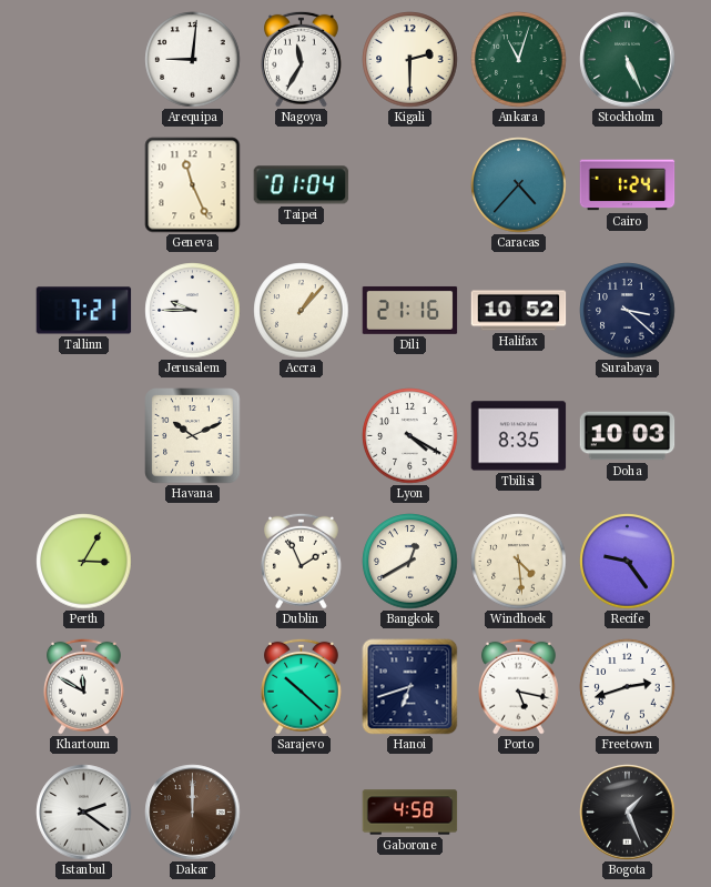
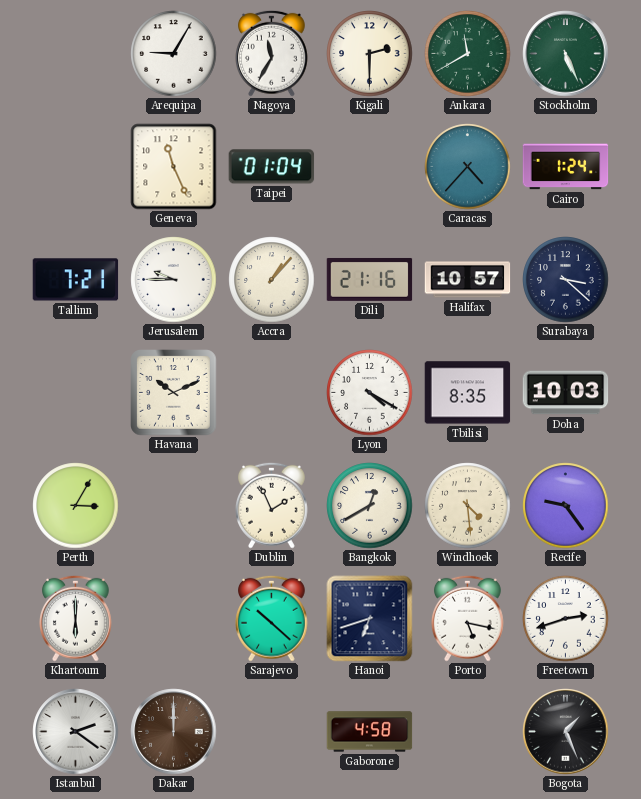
Arequipa: 9:01 -> 9:05 (174, 54)
Ankara: 11:03 -> 11:40 (468, 54)
Halifax: 10:52 -> 10:57 (468, 280)
Khartoum: 11:50 -> 6:00 (76, 618)
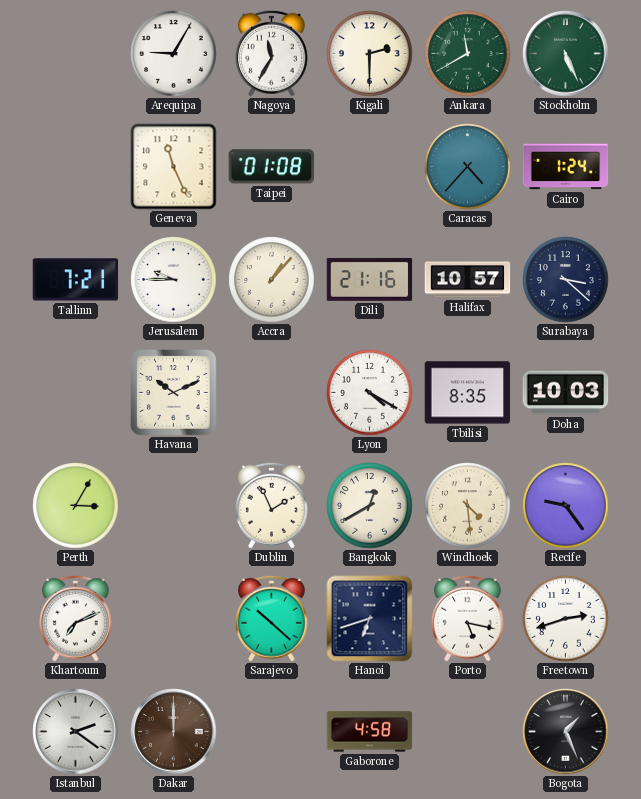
Taipei: 01:04 -> 01:08 (272, 167)
Khartoum: 6:00 -> 7:11 (76, 618)
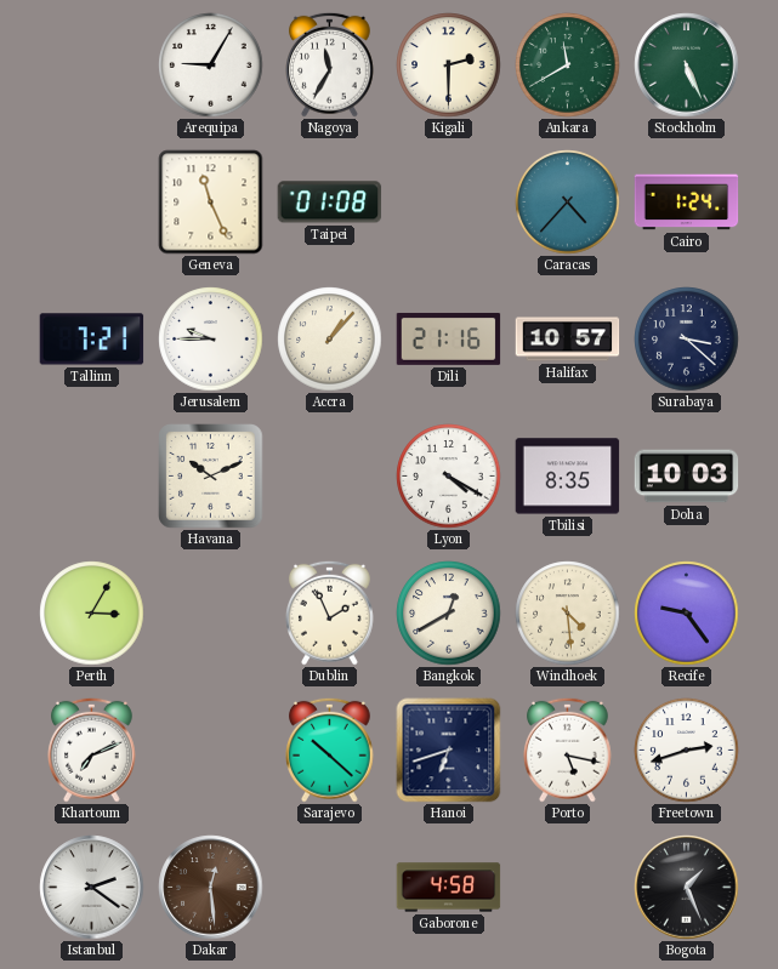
Dakar: 12:00 -> 12:29 (211, 888)
